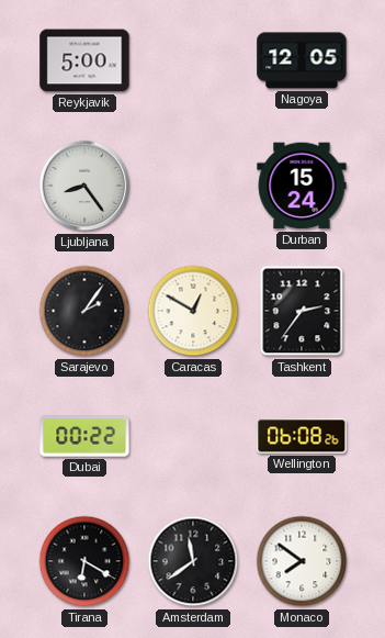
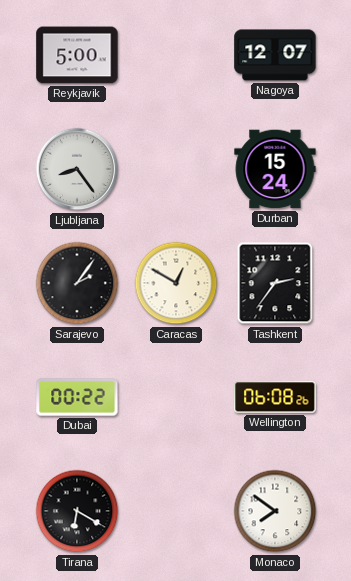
Nagoya: 12:05 -> 12:07 (275, 55)
Amsterdam: 11:39 -> none (193, 561)
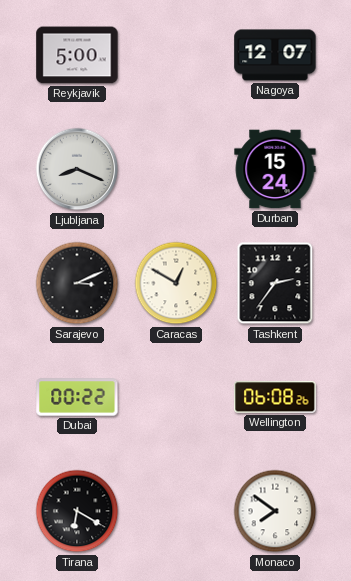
Ljubljana: 8:24 -> 8:19 (77, 169)
Sarajevo: 2:06 -> 3:11 (77, 283)
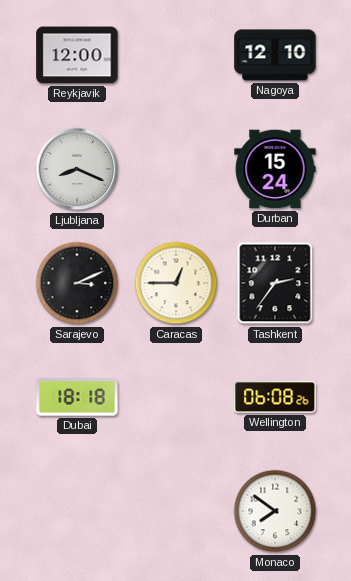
Reykjavik: 5:00 -> 12:00 (77, 55)
Nagoya: 12:07 -> 12:10 (275, 55)
Caracas: 12:50 -> 12:45 (176, 283)
Dubai: 00:22 -> 18:18 (77, 397)
Tirana: 6:20 -> none (77, 511)
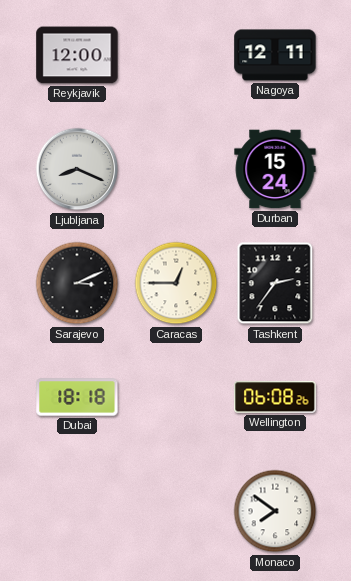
Nagoya: 12:10 -> 12:11 (275, 55)
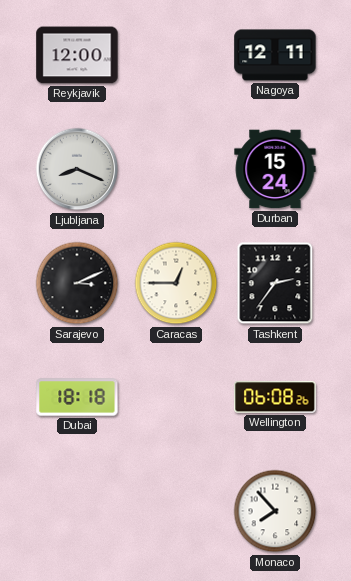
Monaco: 7:51 -> 7:53 (275, 511)
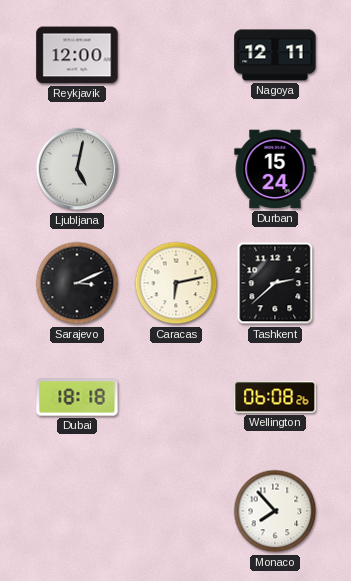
Ljubljana: 8:19 -> 5:02 (77, 169)
Caracas: 12:45 -> 6:13 (176, 283)
Tashkent: 2:36 -> 2:38 (275, 283)
